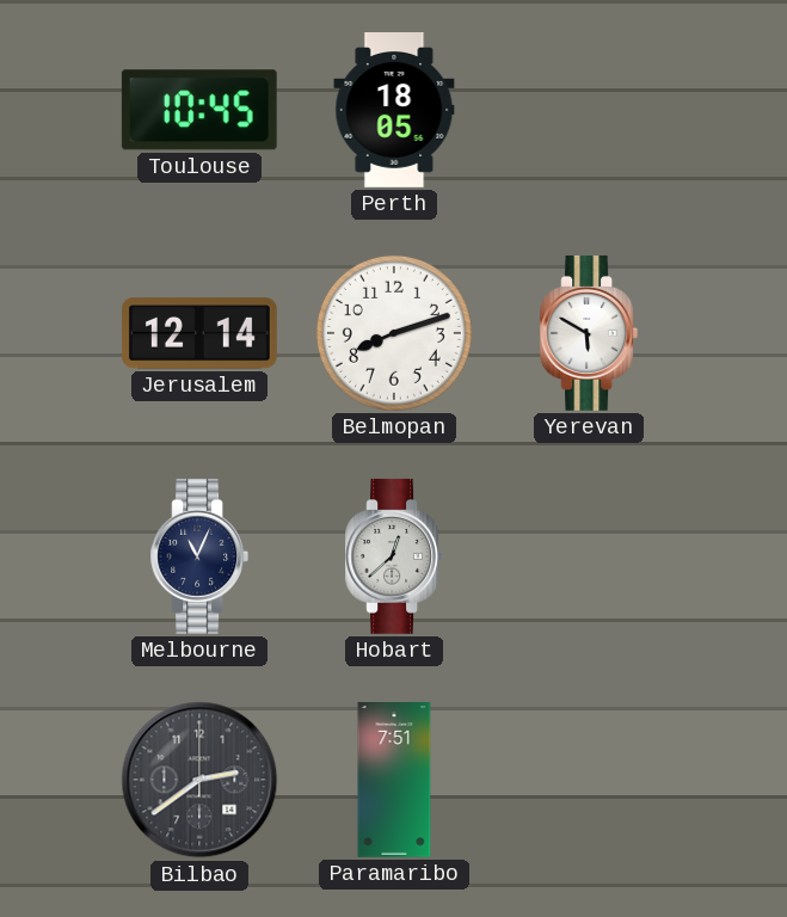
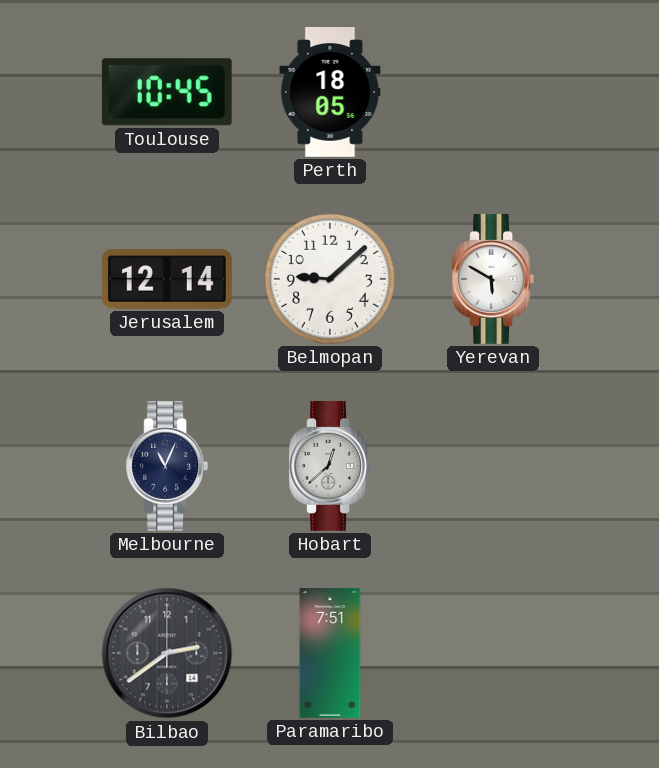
Belmopan: 8:12 -> 9:08 (330, 279)
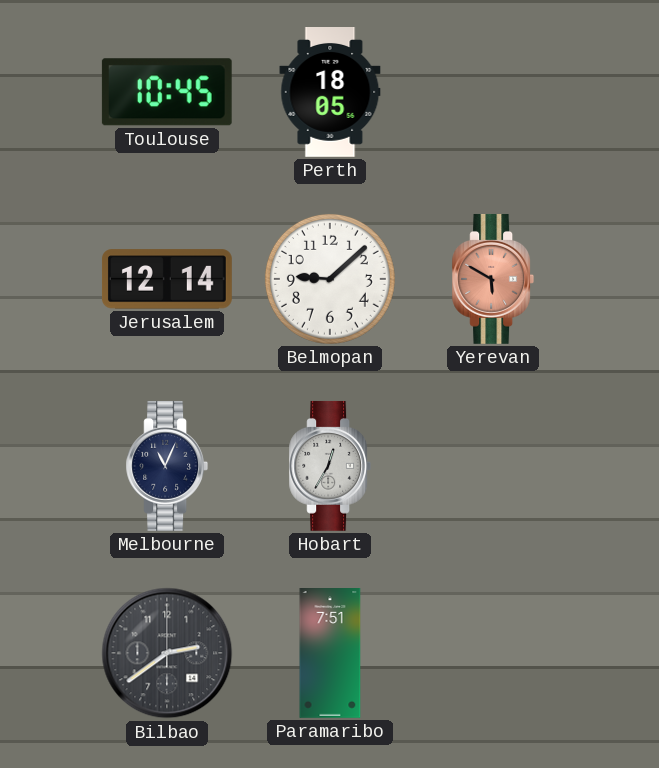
Yerevan dial: white -> salmon (493, 279)
Hobart: 12:38 -> 12:35 (330, 466)
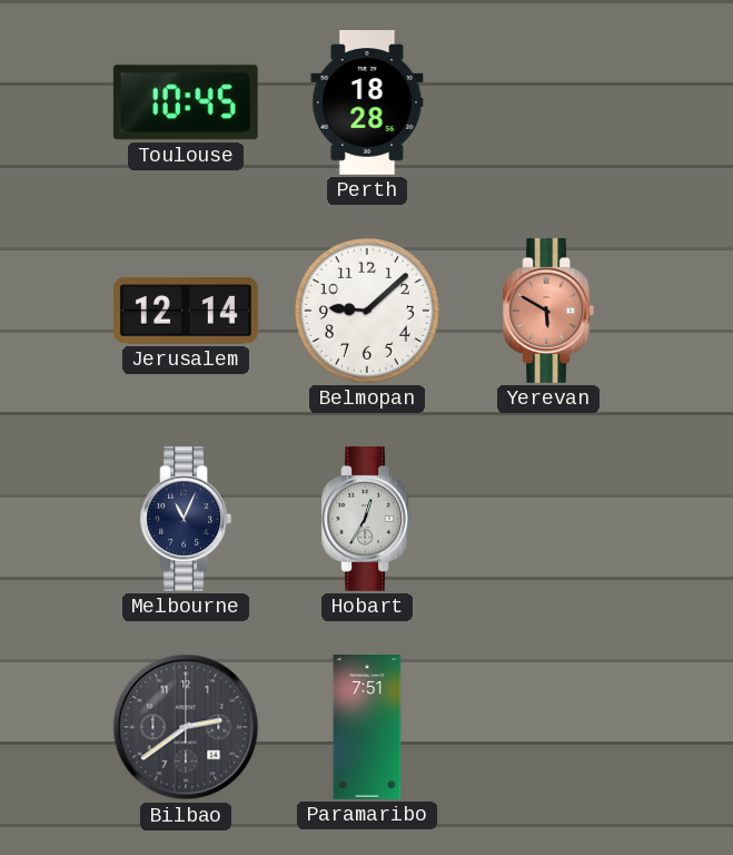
Perth: 18:05 -> 18:28 (367, 104)
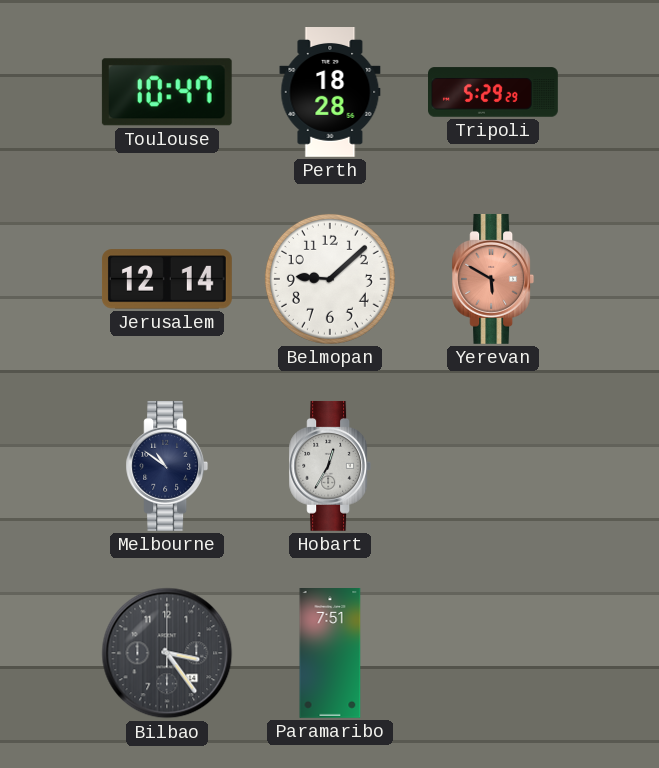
Toulouse: 10:45 -> 10:47 (167, 92)
Tripoli: none -> 5:29 (494, 92)
Melbourne: 11:04 -> 10:51 (167, 466)
Bilbao: 2:39 -> 3:24 (167, 653)
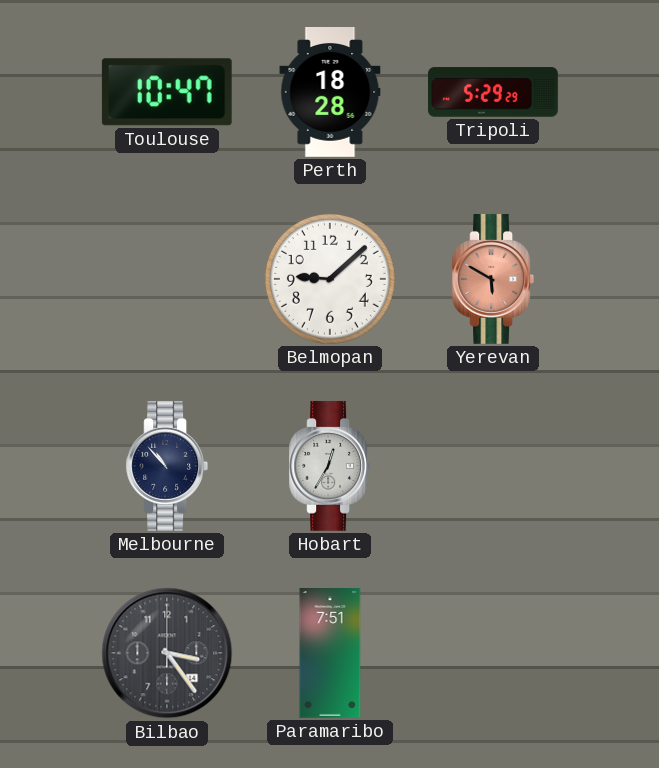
Jerusalem: 12:14 -> none (167, 279)
Melbourne: 10:51 -> 10:53 (167, 466)
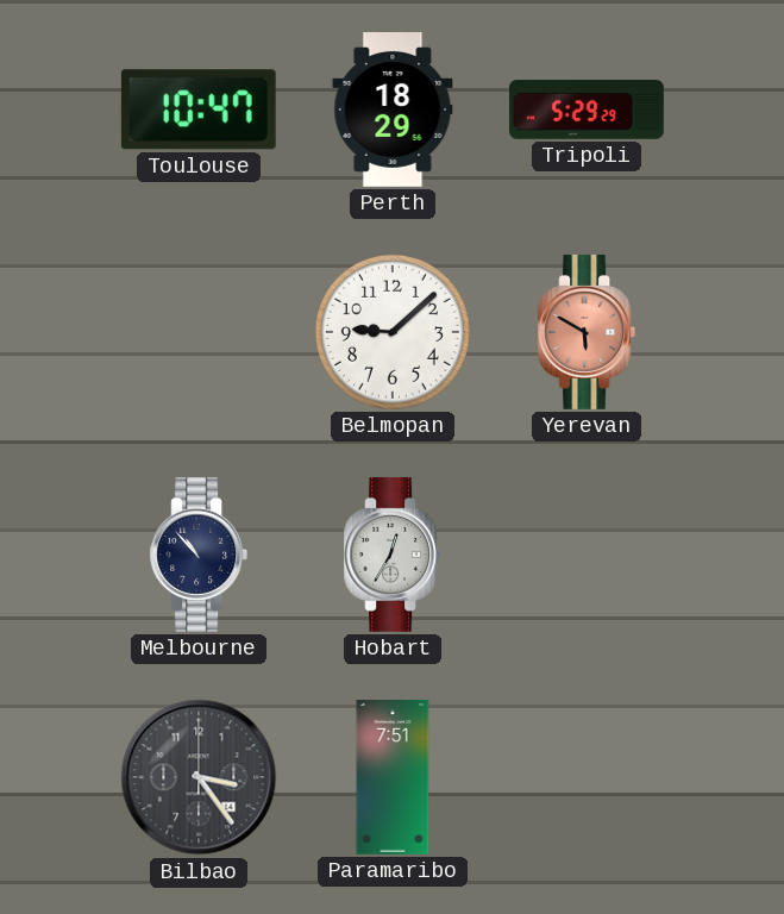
Perth: 18:28 -> 18:29 (393, 111)
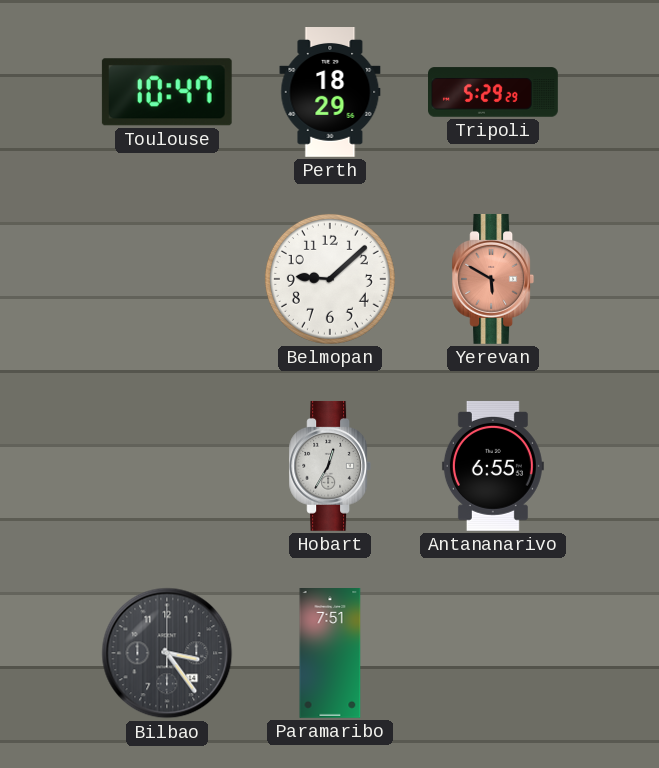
Melbourne: 10:53 -> none (199, 555)
Antananarivo: none -> 6:55 (493, 466)
